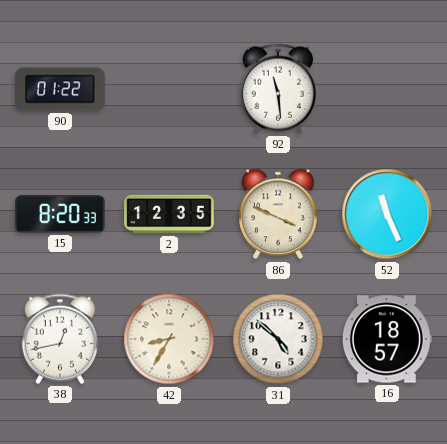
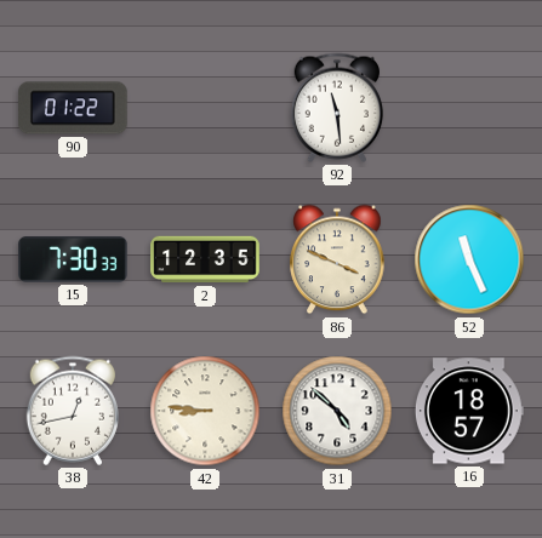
15: 8:20 -> 7:30 (73, 259)
42: 8:35 -> 8:46 (205, 411)
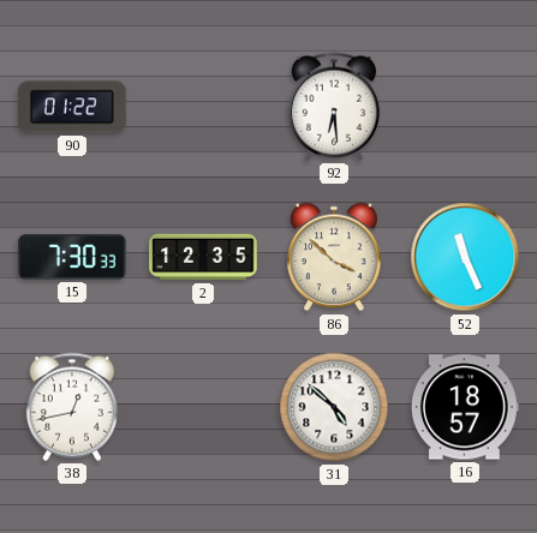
92: 11:29 -> 6:29 (333, 107)
86: 3:49 -> 3:52 (334, 257)
42: 8:46 -> none (205, 411)
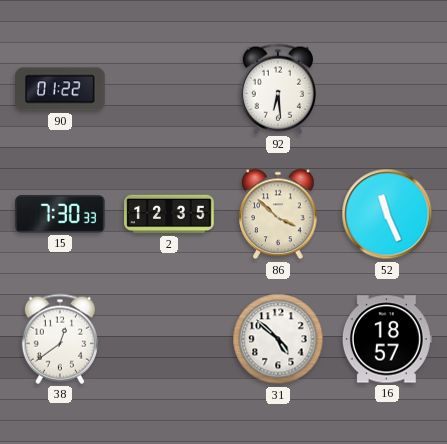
38: 12:43 -> 12:39 (59, 339)
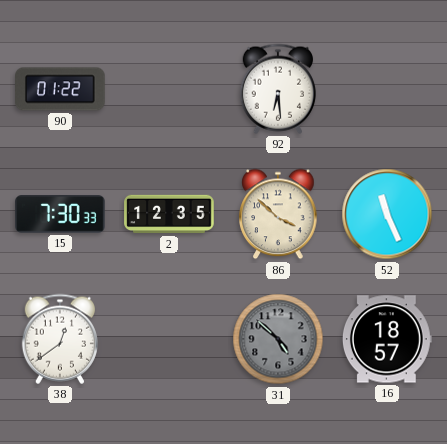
31 dial: white -> grey (278, 339)
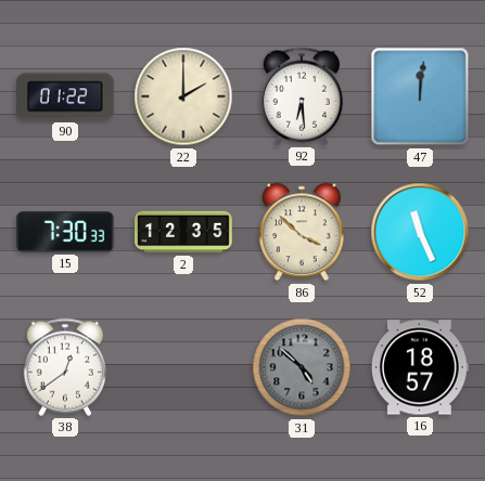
22: none -> 2:00 (183, 96)
47: none -> 12:01 (420, 96)
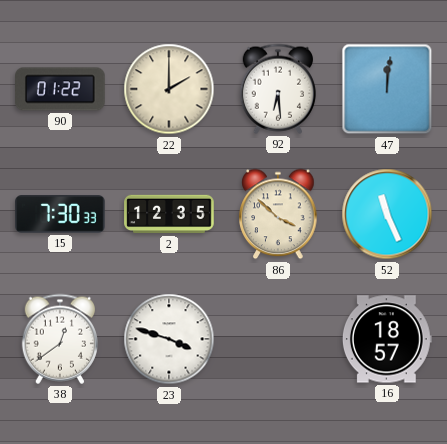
23: none -> 3:48 (169, 339)
31: 4:52 -> none (302, 367)
